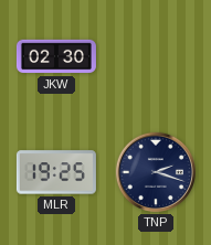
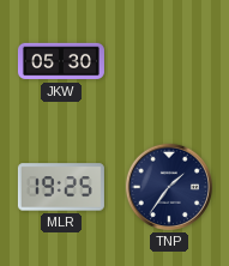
JKW: 02:30 -> 05:30 (61, 61)
TNP: 2:18 -> 1:36 (169, 187)
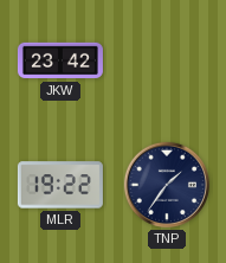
JKW: 05:30 -> 23:42 (60, 60)
MLR: 19:25 -> 19:22 (60, 185)
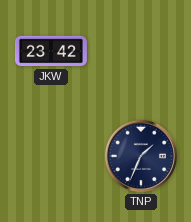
MLR: 19:22 -> none (60, 185)
TNP: 1:36 -> 1:34 (141, 156)
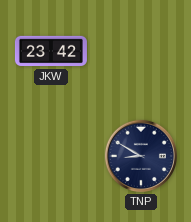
TNP: 1:34 -> 8:50 (141, 156)
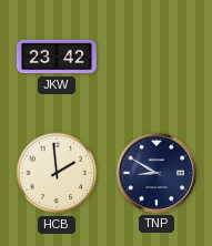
HCB: none -> 1:59 (57, 173)
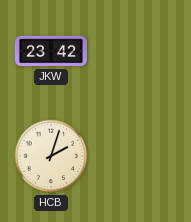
HCB: 1:59 -> 2:03 (51, 156)
TNP: 8:50 -> none (157, 173)
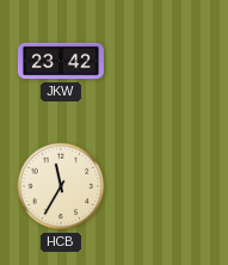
HCB: 2:03 -> 11:35 (61, 186)
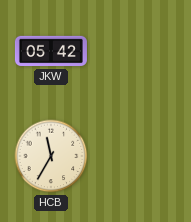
JKW: 23:42 -> 05:42 (51, 51)
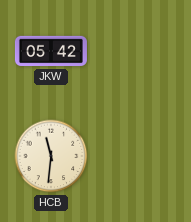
HCB: 11:35 -> 11:31 (51, 156)
